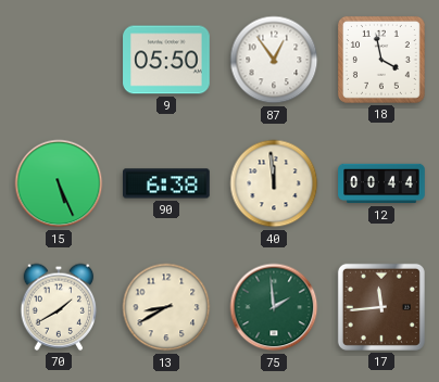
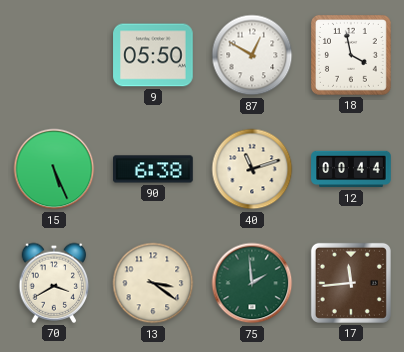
87: 12:54 -> 12:50 (252, 55)
40: 11:59 -> 11:12 (252, 169)
70: 1:40 -> 3:40 (54, 283)
13: 8:40 -> 3:21 (153, 283)
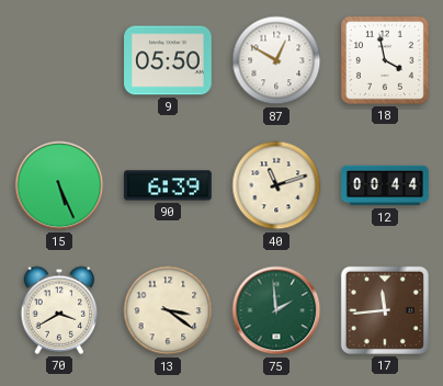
90: 6:38 -> 6:39 (168, 185)
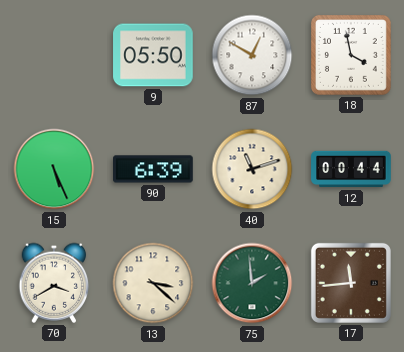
13: 3:21 -> 3:22 (153, 283)
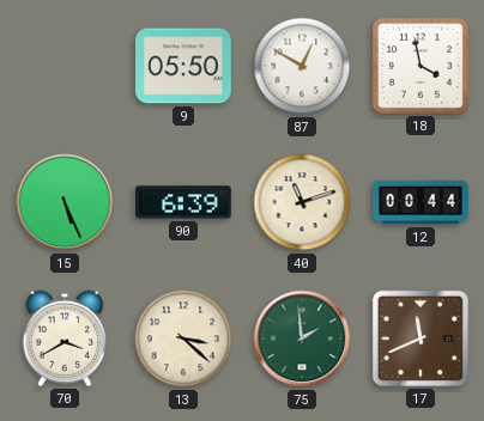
17: 11:44 -> 11:41 (421, 338)
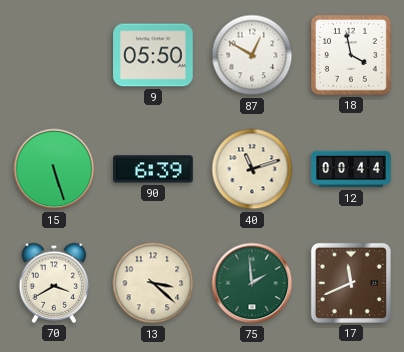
15: 5:26 -> 5:27 (54, 169)
